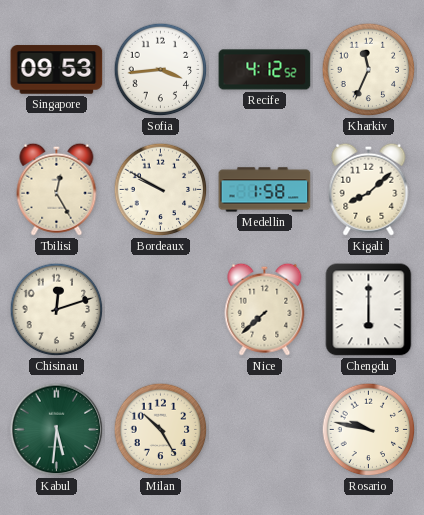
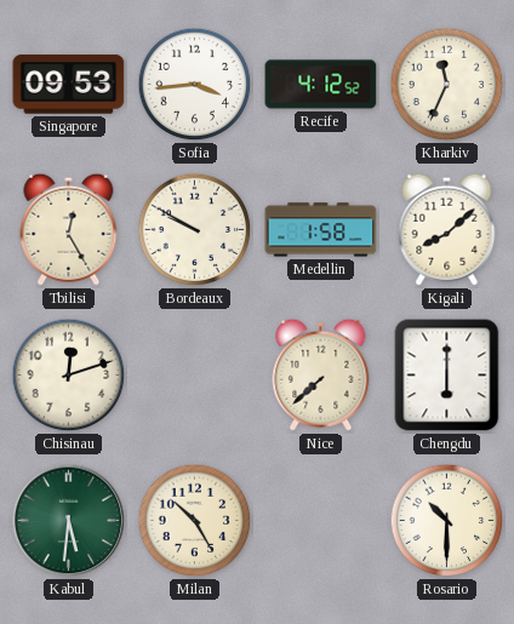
Rosario: 9:47 -> 10:30 (447, 521)
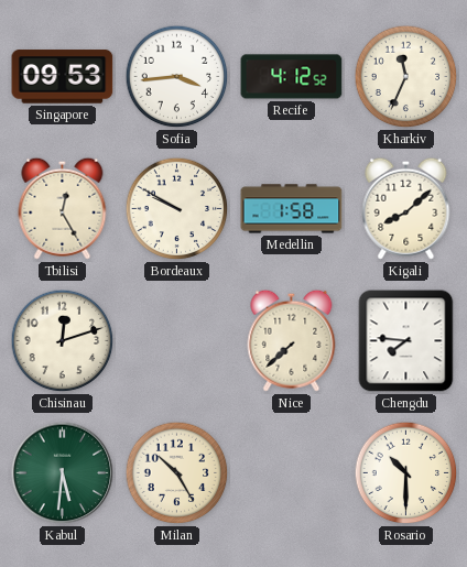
Chengdu: 6:00 -> 7:46 (406, 341)
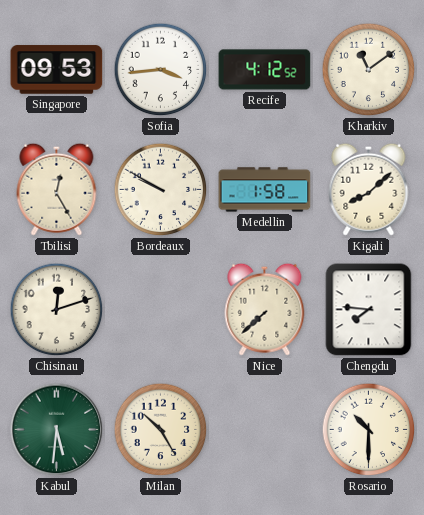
Kharkiv: 11:34 -> 11:09 (369, 70)
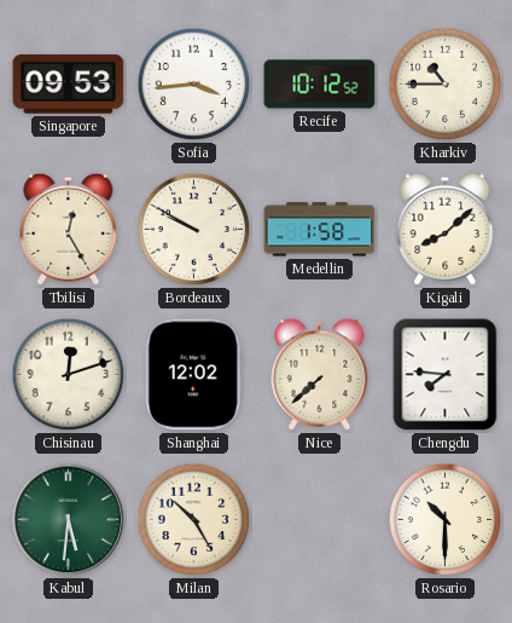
Recife: 4:12 -> 10:12 (320, 85)
Kharkiv: 11:09 -> 10:45 (446, 85)
Shanghai: none -> 12:02 (193, 375)
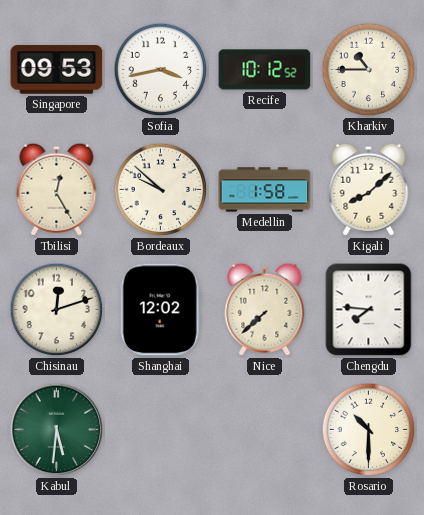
Sofia: 3:44 -> 3:43 (161, 70)
Bordeaux: 9:50 -> 9:52 (161, 190)
Milan: 10:25 -> none (194, 520)
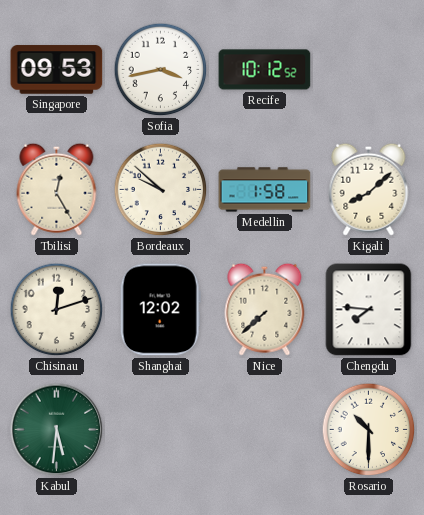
Kharkiv: 10:45 -> none (369, 70)
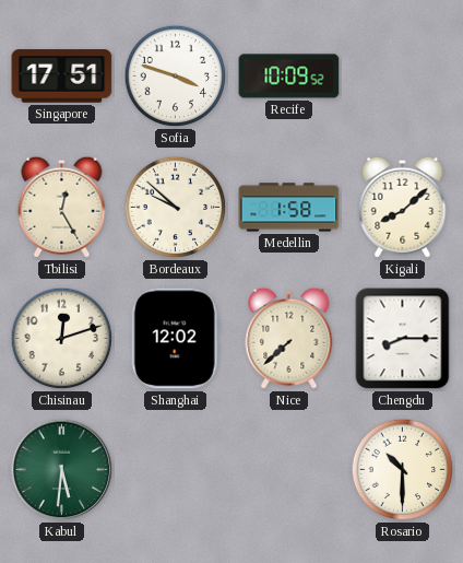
Singapore: 09:53 -> 17:51 (62, 77)
Sofia: 3:43 -> 3:48 (176, 77)
Recife: 10:12 -> 10:09 (289, 77)
Chengdu: 7:46 -> 8:15 (403, 339)
